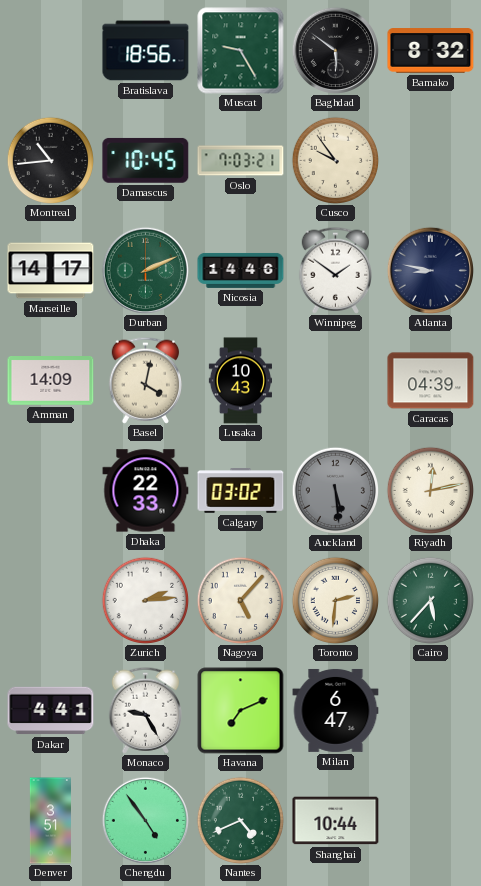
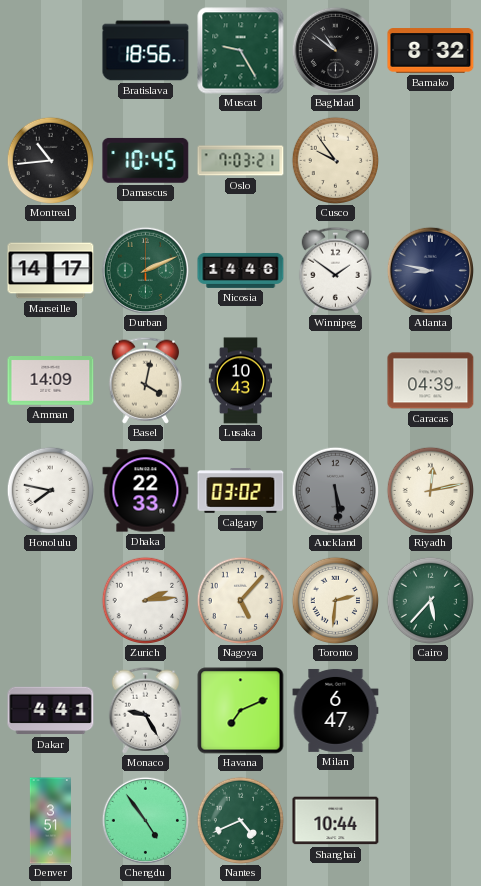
Baghdad: 5:51 -> 10:51 (335, 50)
Honolulu: none -> 7:47 (50, 490)
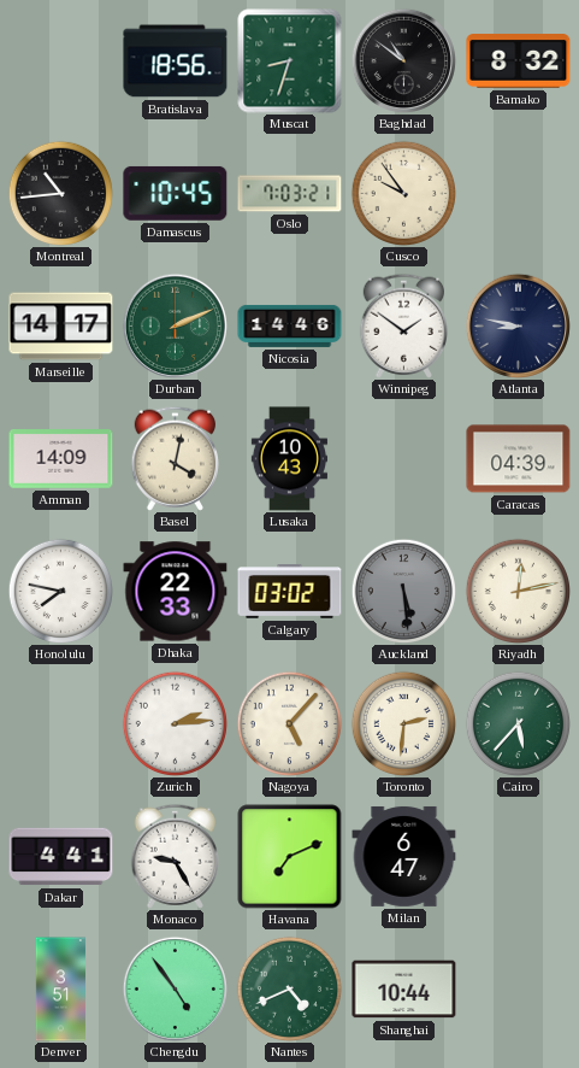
Muscat: 9:25 -> 8:33 (290, 61)
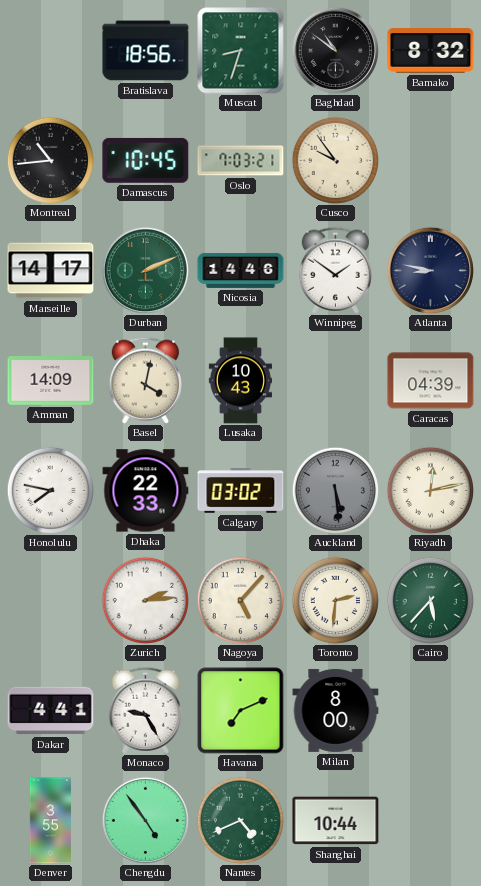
Milan: 6:47 -> 8:00 (336, 710)
Denver: 3:51 -> 3:55 (50, 821)
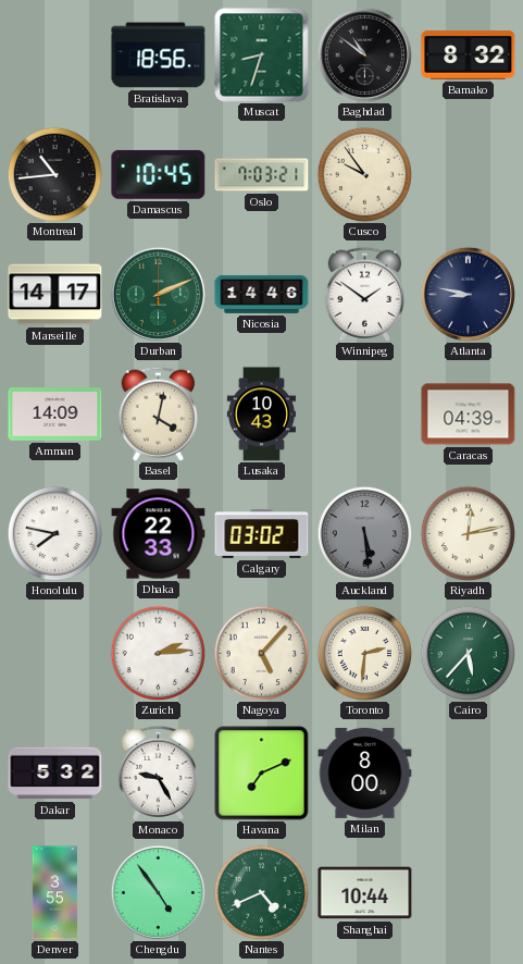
Dakar: 4:41 -> 5:32 (55, 774)
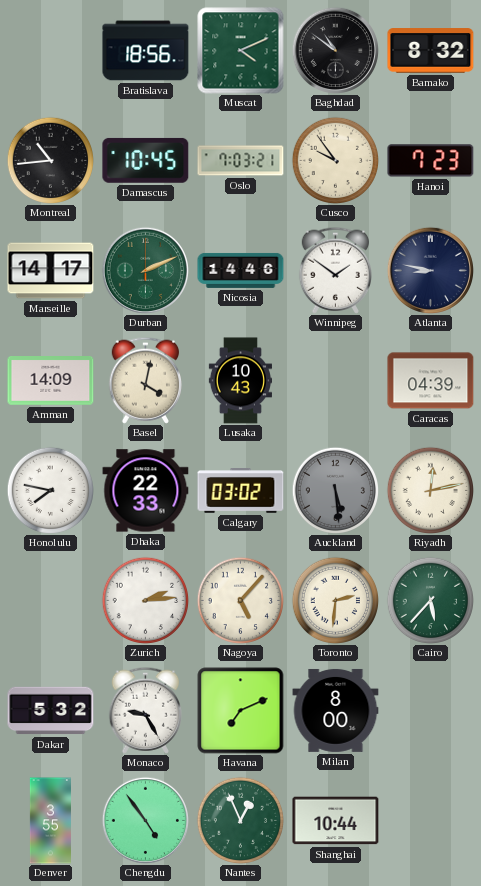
Muscat: 8:33 -> 4:11 (241, 51)
Hanoi: none -> 7:23 (431, 161)
Nantes: 4:41 -> 12:56 (240, 820)
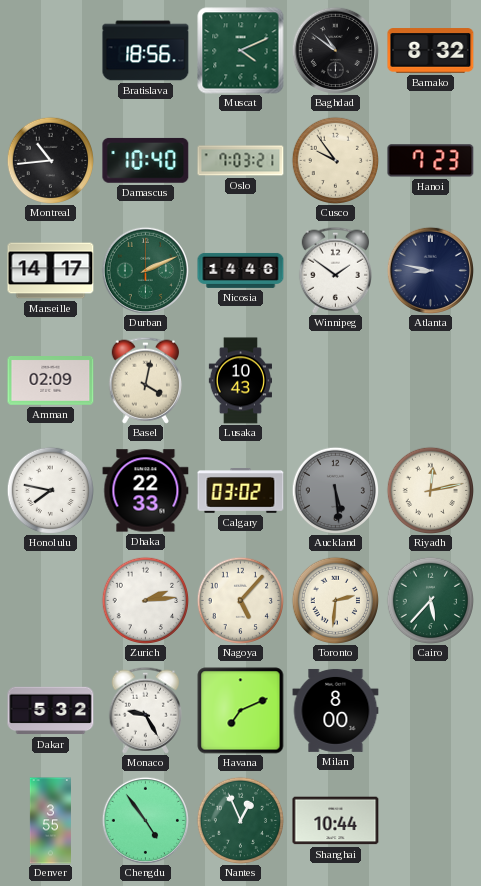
Damascus: 10:45 -> 10:40 (146, 160)
Amman: 14:09 -> 02:09 (51, 381)
Caracas: 04:39 -> none (431, 381)
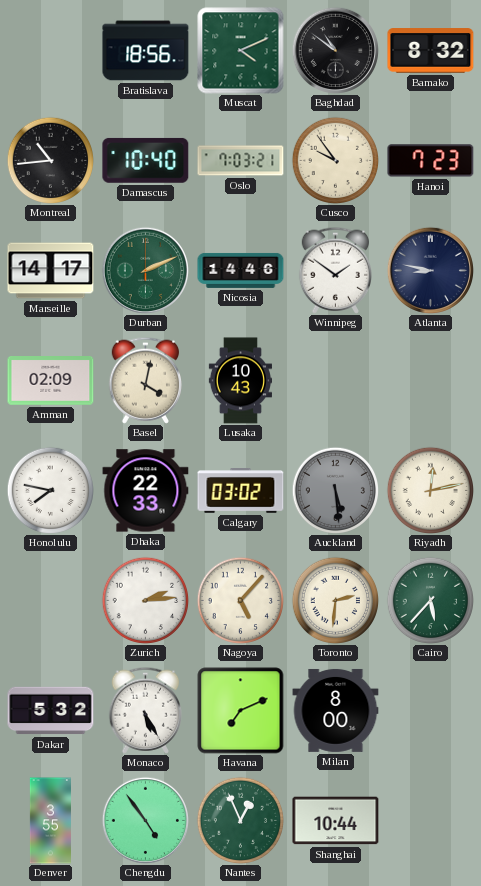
Monaco: 9:25 -> 5:25 (146, 710)
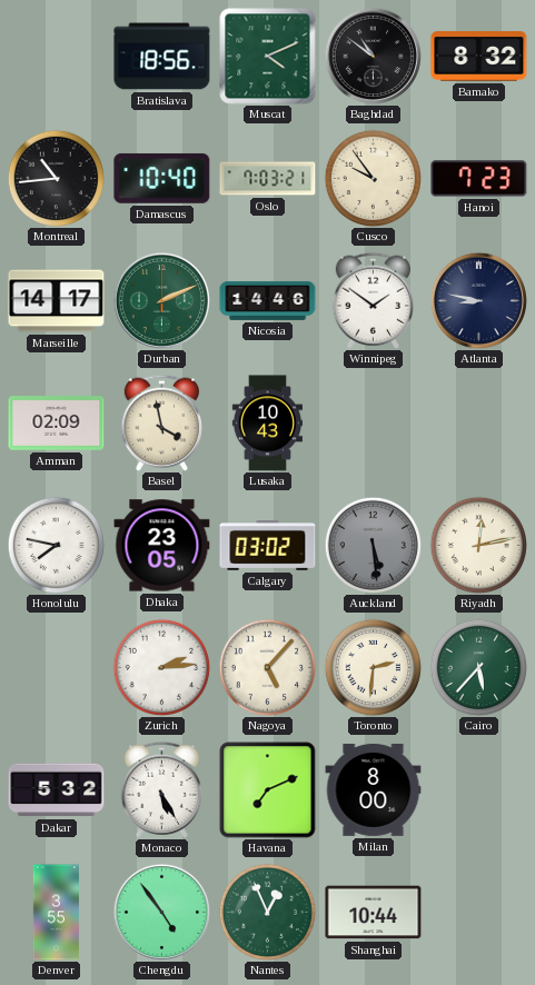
Basel: 4:02 -> 3:58 (162, 422)
Dhaka: 22:33 -> 23:05 (162, 546)
